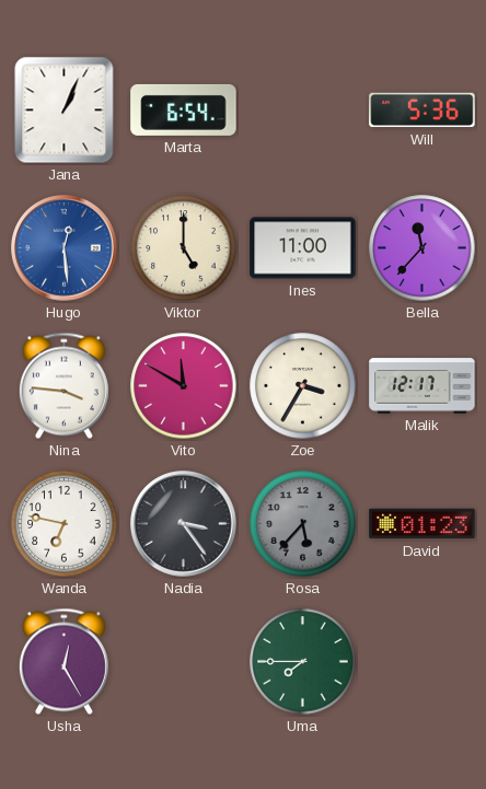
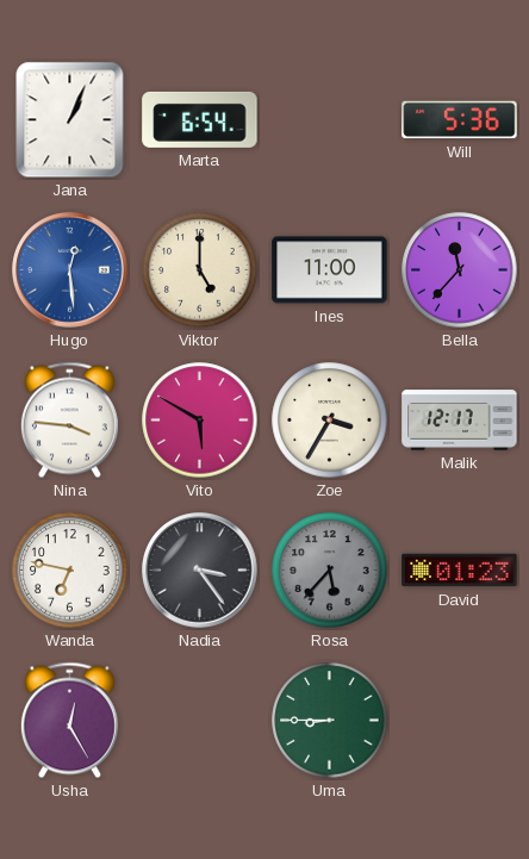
Vito: 11:50 -> 5:50 (200, 421)
Uma: 7:45 -> 8:45 (330, 721)
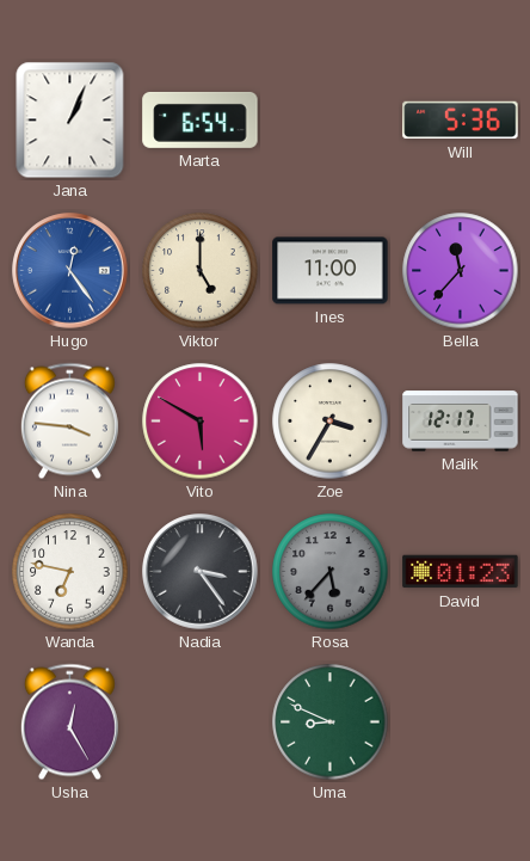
Hugo: 12:29 -> 12:24 (70, 271)
Uma: 8:45 -> 8:49 (331, 722)
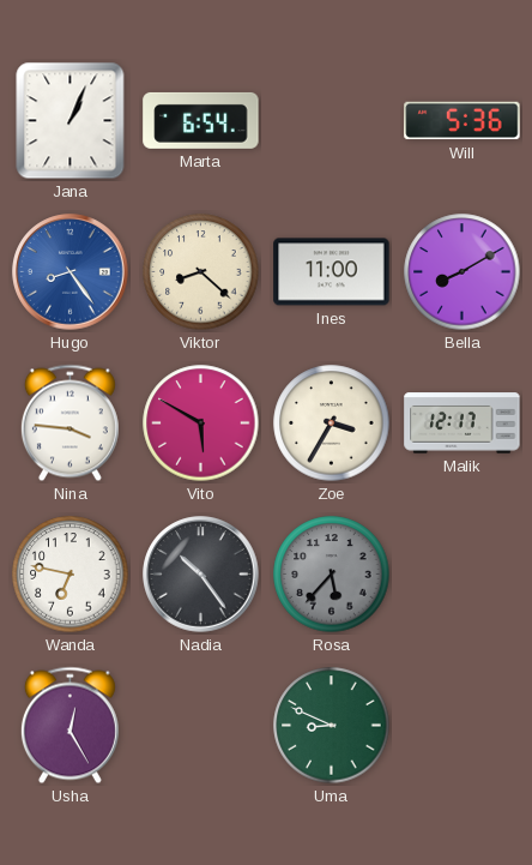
Hugo: 12:24 -> 8:24 (71, 272)
Viktor: 5:00 -> 8:22 (201, 272)
Bella: 11:37 -> 8:10 (463, 272)
Nadia: 3:24 -> 10:24 (201, 575)
David: 01:23 -> none (461, 572)
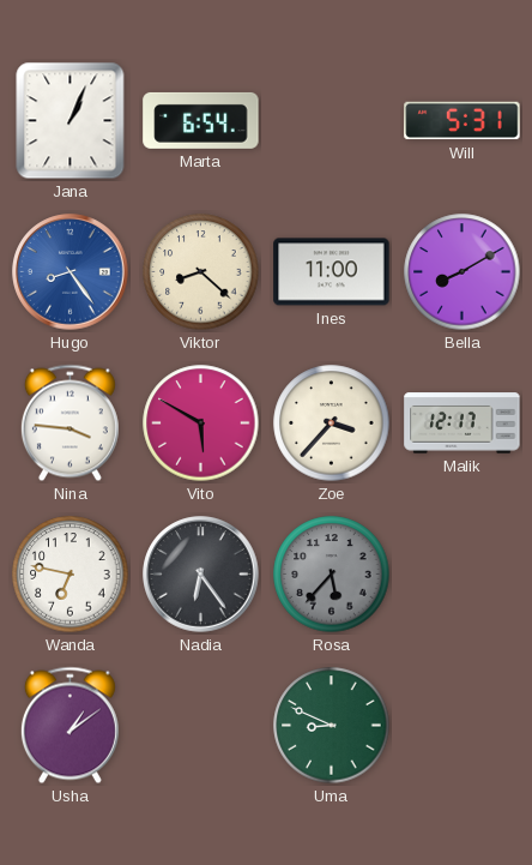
Will: 5:36 -> 5:31 (463, 121)
Zoe: 3:35 -> 3:37 (332, 424)
Nadia: 10:24 -> 6:24 (201, 575)
Usha: 12:25 -> 1:09 (69, 726)
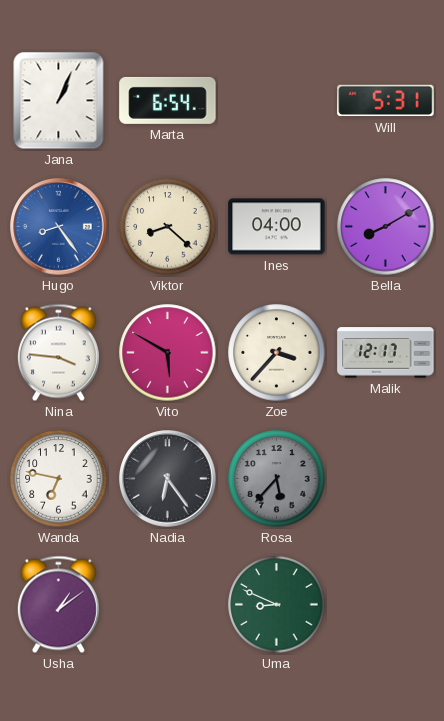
Ines: 11:00 -> 04:00 (277, 227)
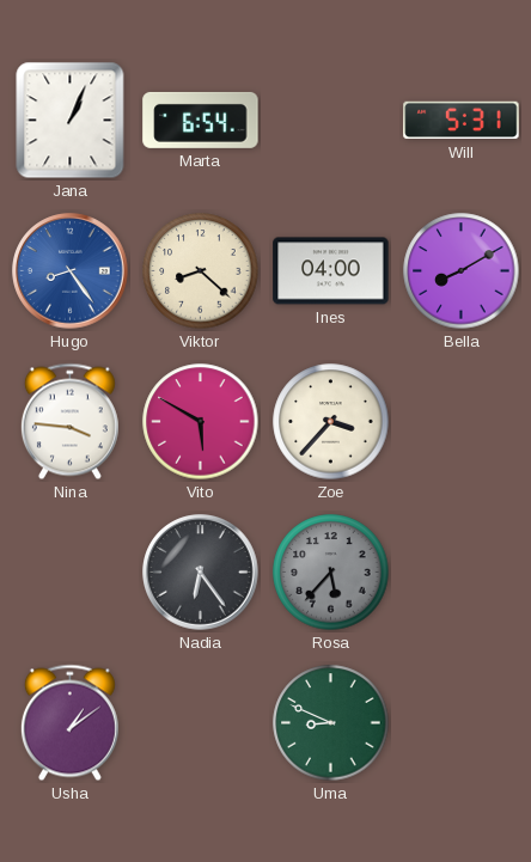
Malik: 12:17 -> none (386, 353)
Wanda: 6:47 -> none (59, 479)
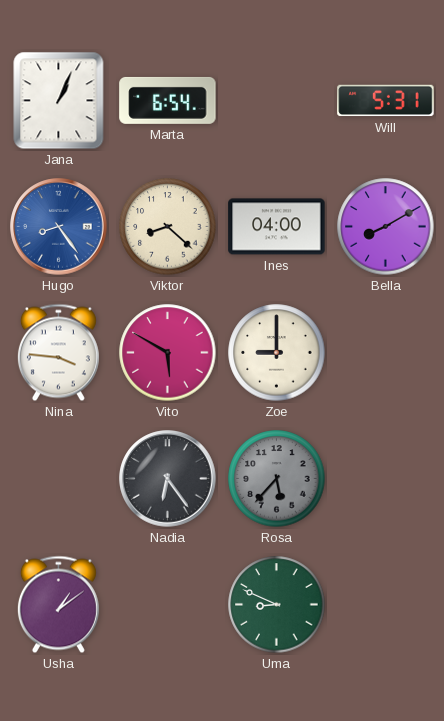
Zoe: 3:37 -> 9:00 (277, 353)
